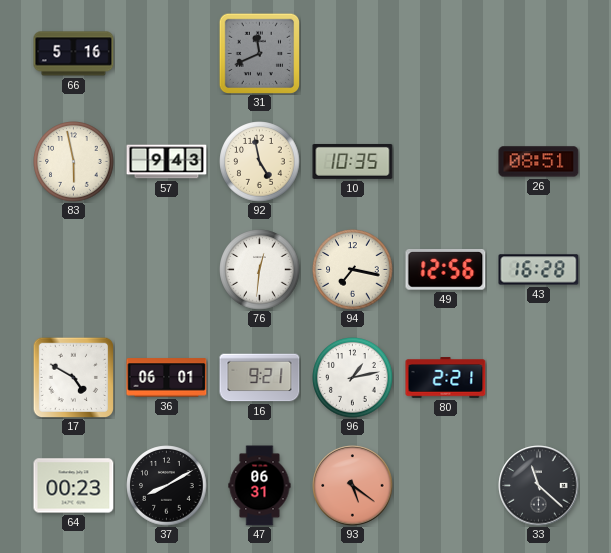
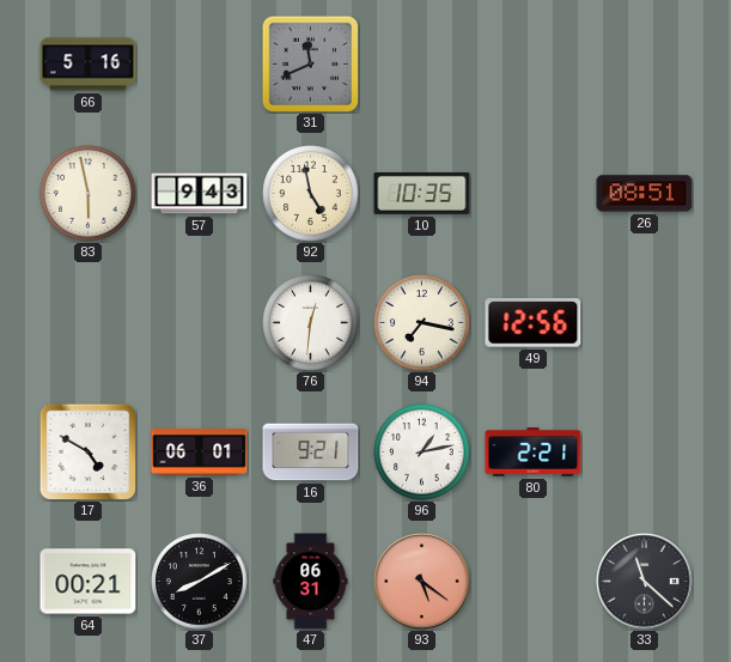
43: 16:28 -> none (539, 270)
64: 00:23 -> 00:21 (89, 582)
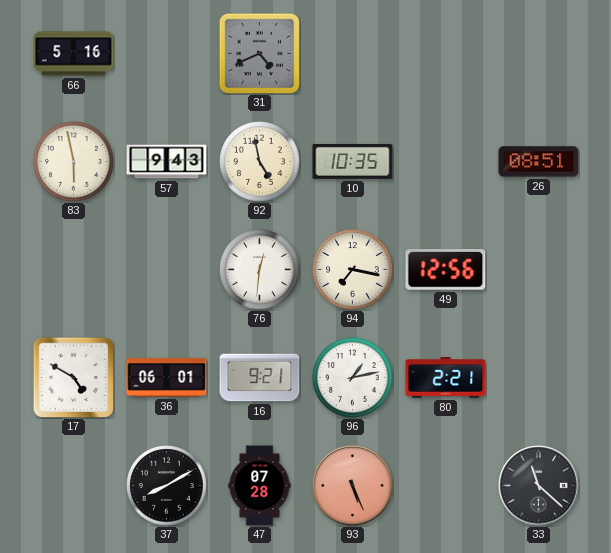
31: 11:41 -> 4:41 (259, 53)
64: 00:21 -> none (89, 582)
47: 06:31 -> 07:28 (260, 486)
93: 5:21 -> 5:26 (353, 486)
